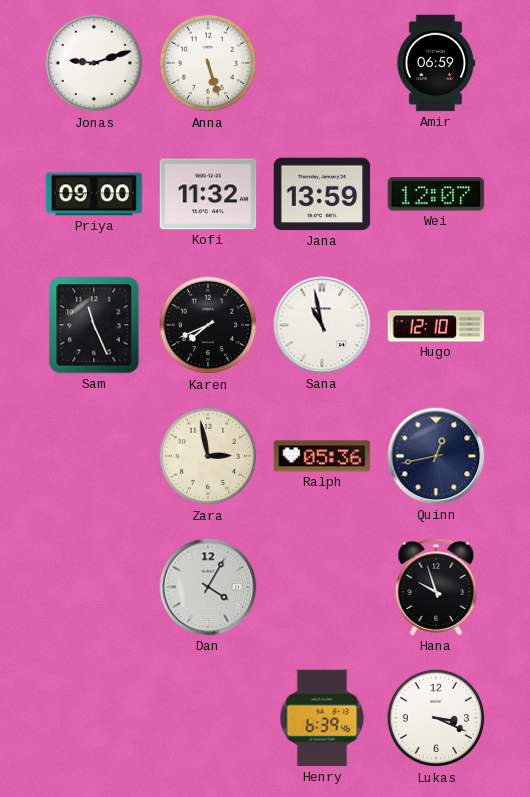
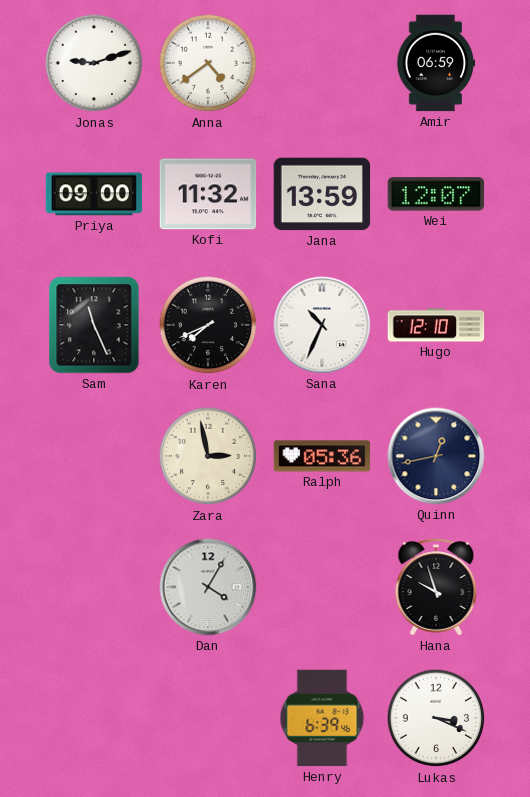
Anna: 5:27 -> 4:39 (208, 63)
Sana: 10:58 -> 10:34 (322, 325)
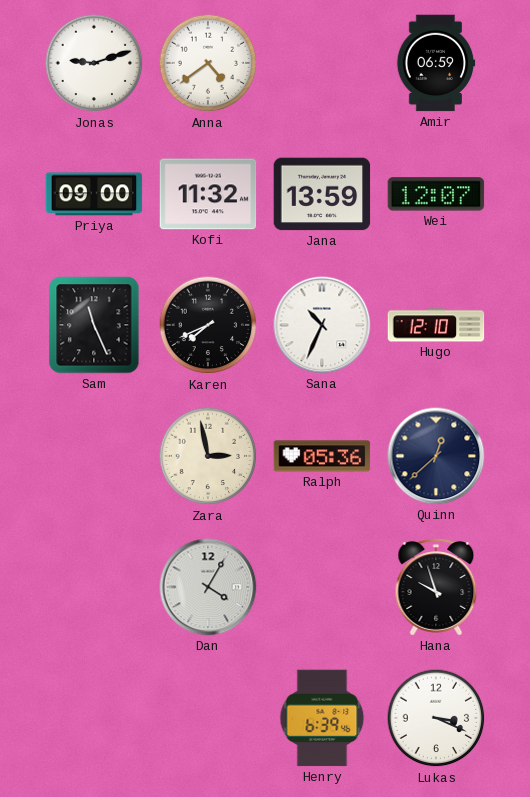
Quinn: 12:43 -> 12:38 (436, 456)
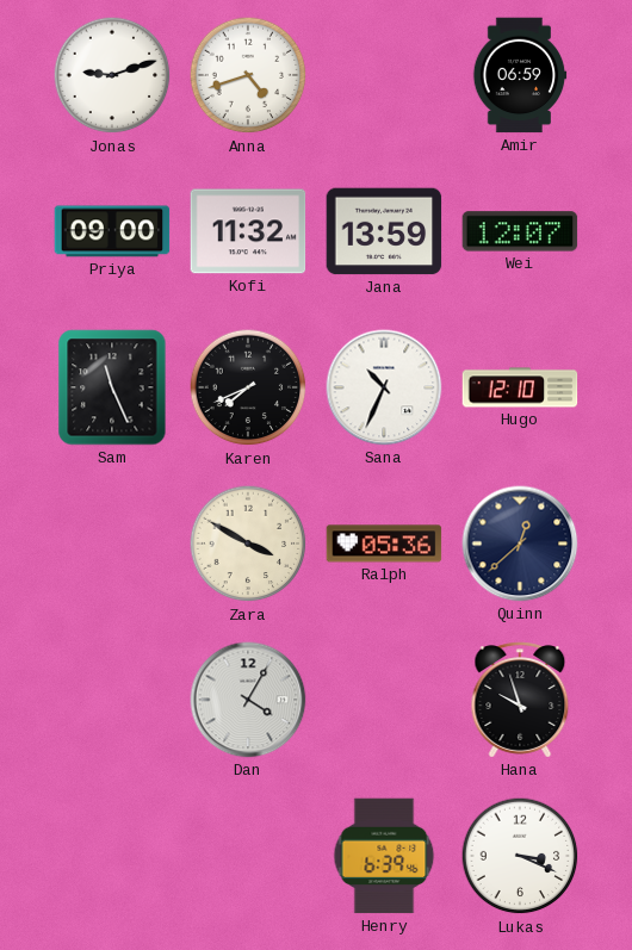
Anna: 4:39 -> 4:42 (248, 75)
Zara: 2:58 -> 3:50 (248, 544)
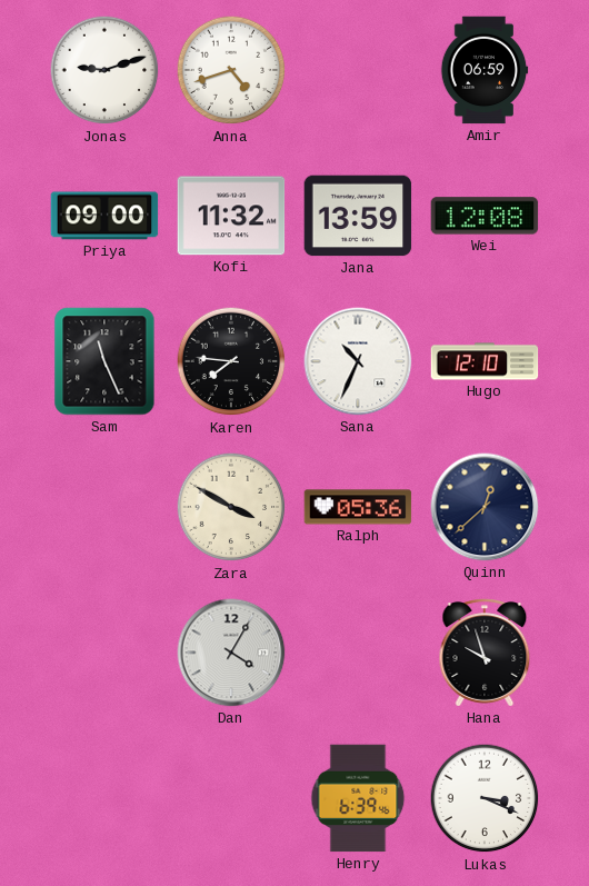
Wei: 12:07 -> 12:08 (485, 216)
Karen: 7:41 -> 7:46 (231, 361)
